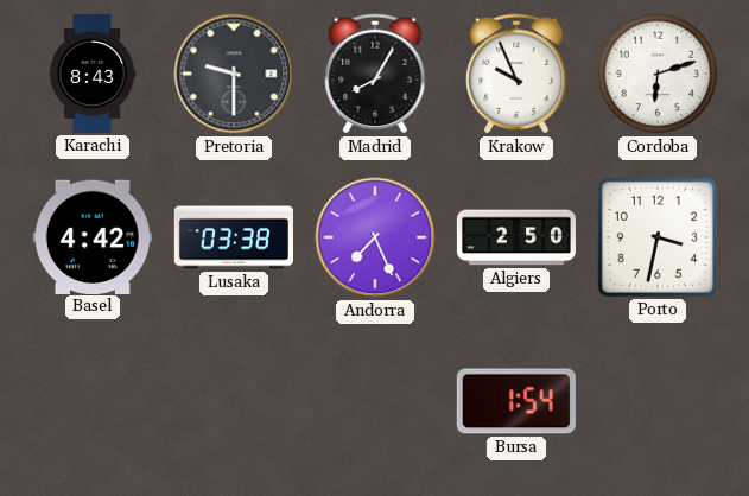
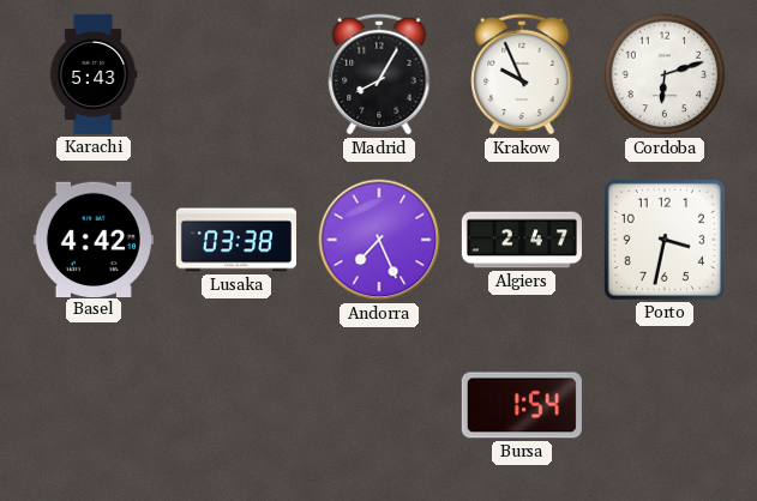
Karachi: 8:43 -> 5:43 (94, 74)
Pretoria: 9:30 -> none (234, 74)
Algiers: 2:50 -> 2:47 (522, 240)
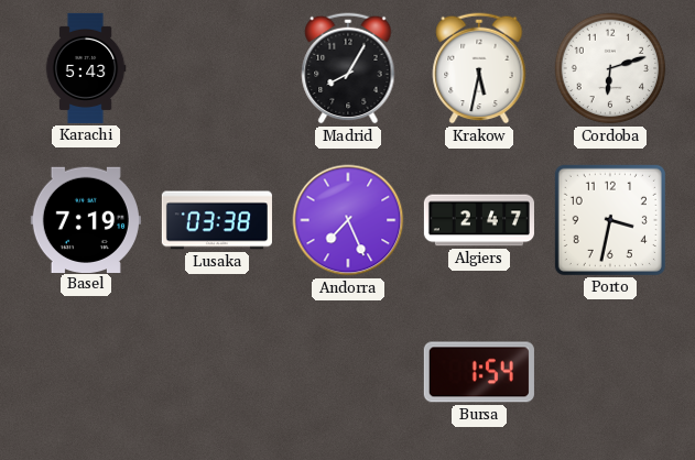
Krakow: 9:56 -> 5:32 (479, 68)
Basel: 4:42 -> 7:19 (86, 219)
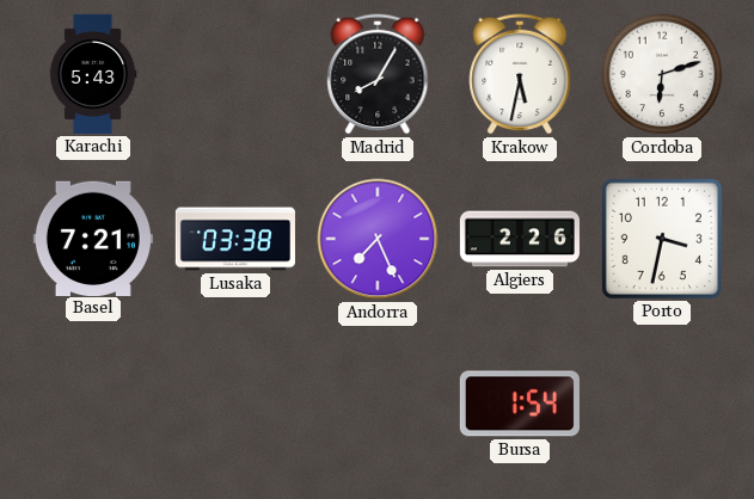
Basel: 7:19 -> 7:21 (93, 238)
Algiers: 2:47 -> 2:26 (520, 239)
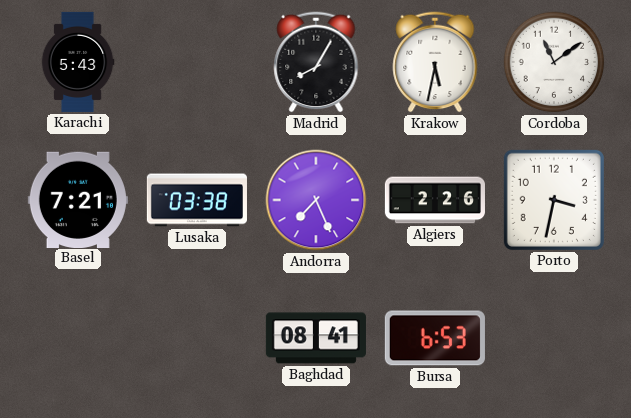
Cordoba: 6:12 -> 11:09 (554, 62)
Baghdad: none -> 08:41 (316, 338)
Bursa: 1:54 -> 6:53 (435, 338)
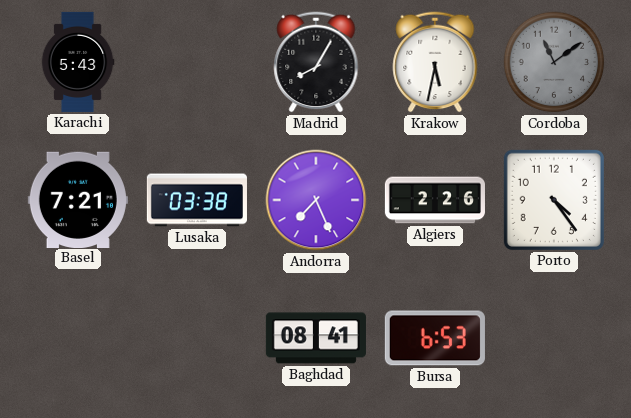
Cordoba dial: white -> grey (554, 62)
Porto: 3:32 -> 4:24 (554, 200)
